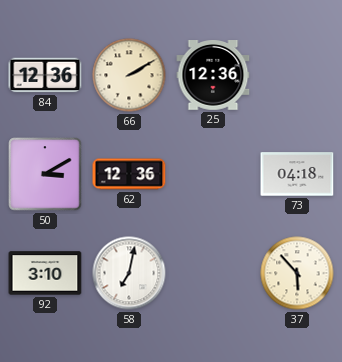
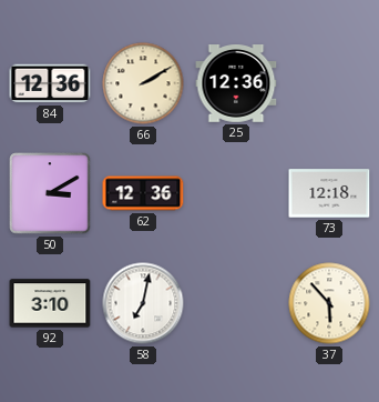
73: 04:18 -> 12:18 (329, 193)
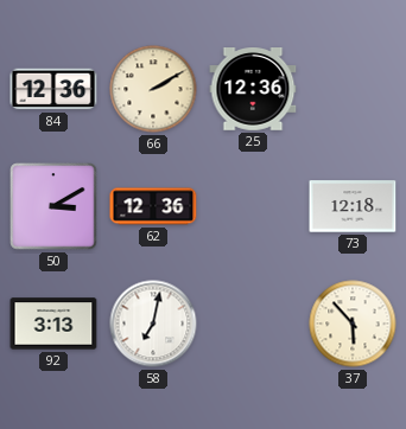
92: 3:10 -> 3:13 (53, 324)
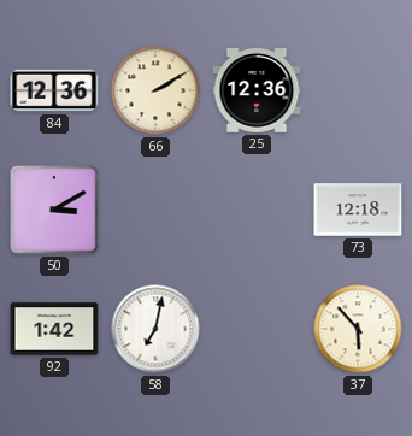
62: 12:36 -> none (153, 206)
92: 3:13 -> 1:42 (54, 329)
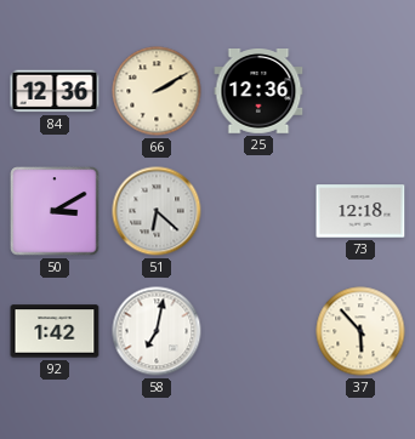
51: none -> 6:22 (157, 211)
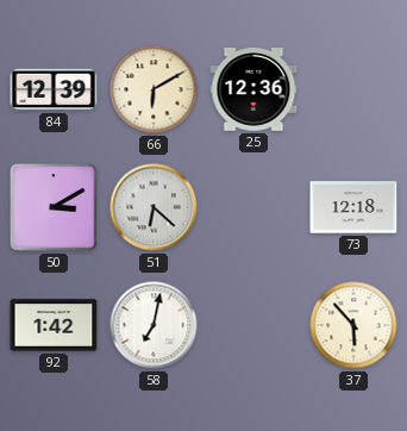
84: 12:36 -> 12:39 (54, 89)
66: 2:10 -> 6:10 (154, 89)
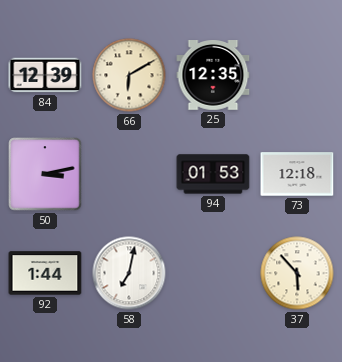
25: 12:36 -> 12:35 (213, 76)
50: 3:10 -> 3:13 (45, 174)
51: 6:22 -> none (154, 207)
94: none -> 01:53 (213, 174)
92: 1:42 -> 1:44 (45, 273)
